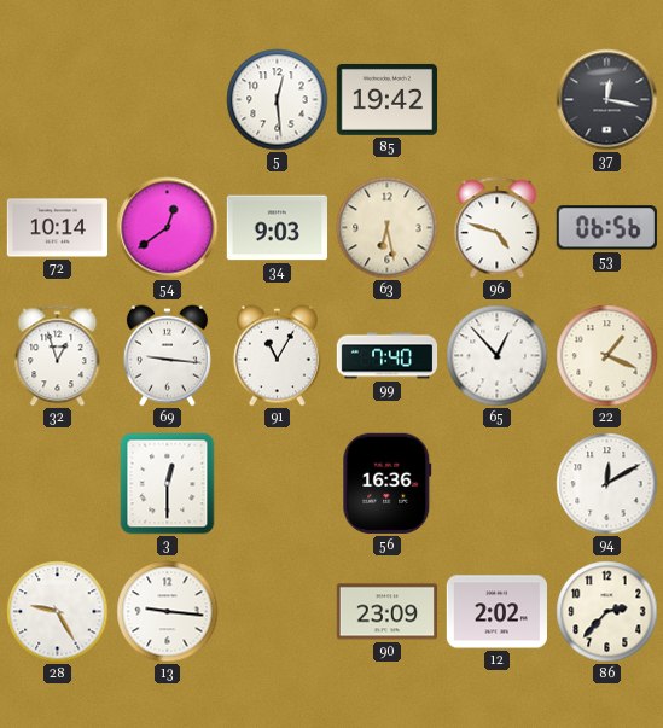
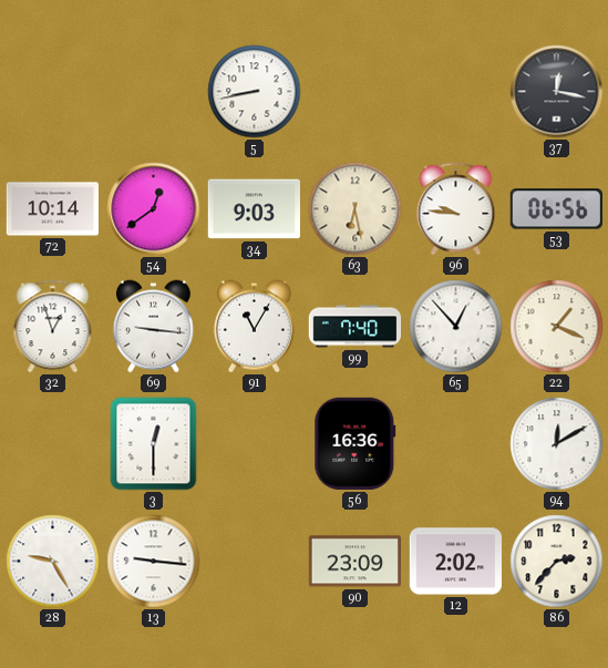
5: 12:29 -> 8:43 (255, 92)
85: 19:42 -> none (386, 99)
96: 4:48 -> 9:46 (456, 209)
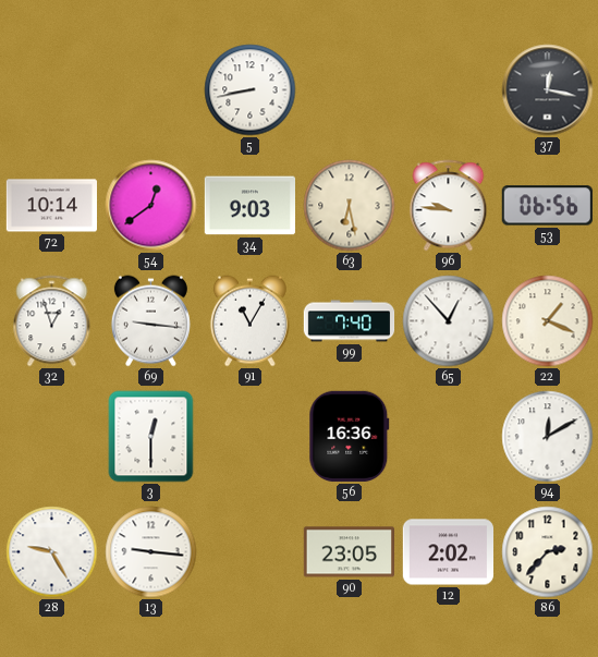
90: 23:09 -> 23:05 (349, 552)
